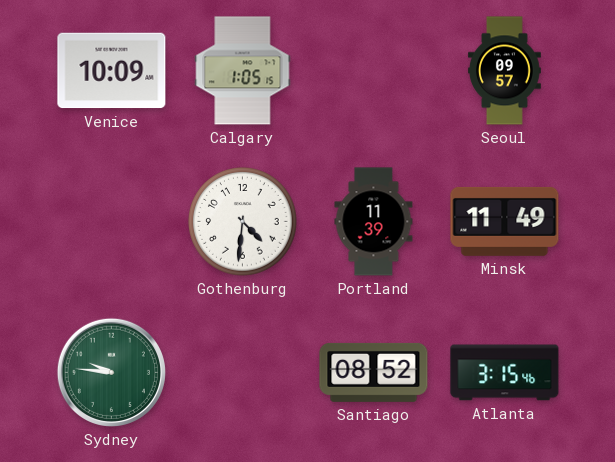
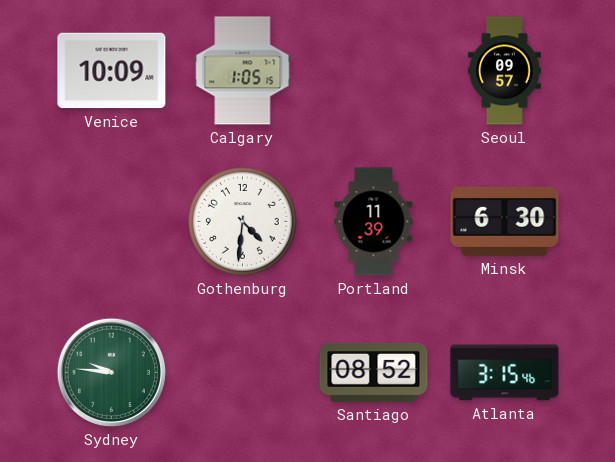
Minsk: 11:49 -> 6:30 (505, 221)
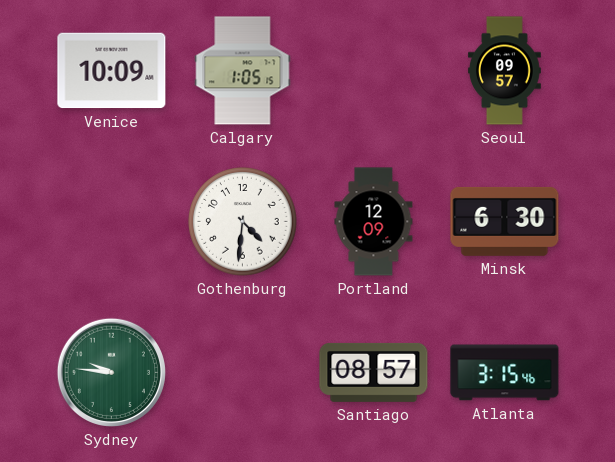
Portland: 11:39 -> 12:09 (374, 222)
Santiago: 08:52 -> 08:57 (374, 372)
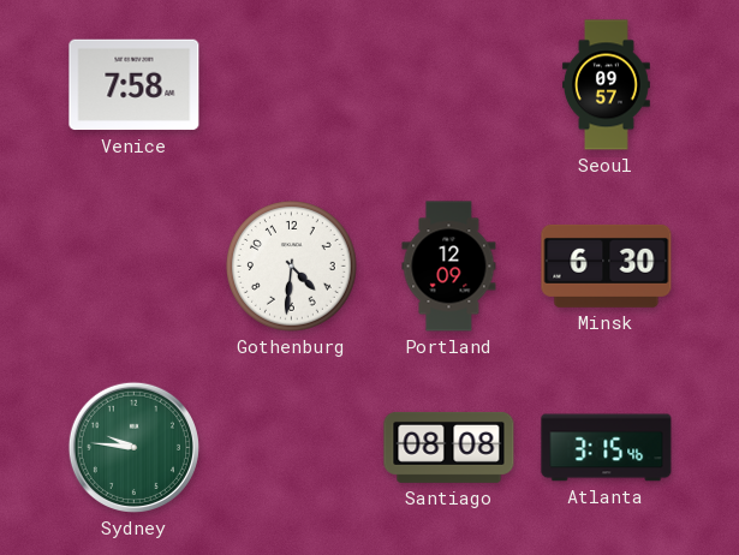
Venice: 10:09 -> 7:58 (135, 85)
Calgary: 1:05 -> none (243, 71)
Santiago: 08:57 -> 08:08 (449, 447)
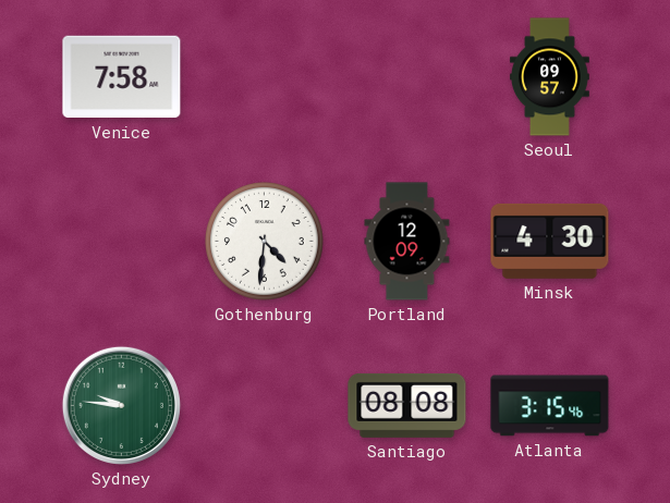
Minsk: 6:30 -> 4:30 (550, 241)
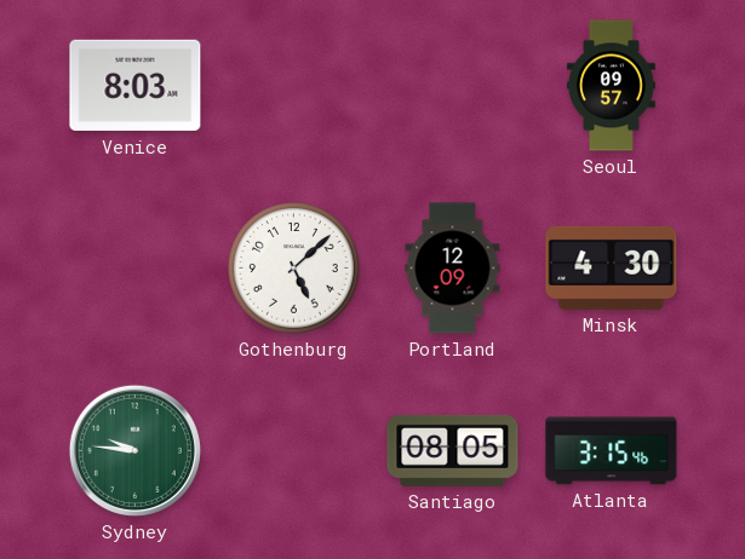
Venice: 7:58 -> 8:03 (136, 86)
Gothenburg: 4:31 -> 5:08 (294, 269)
Santiago: 08:08 -> 08:05 (453, 450)
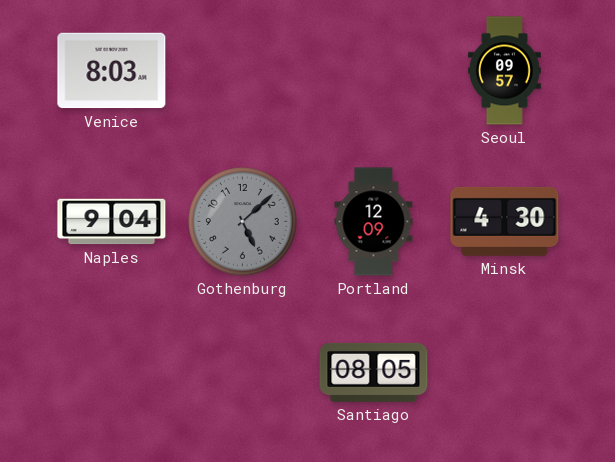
Naples: none -> 9:04 (112, 222)
Gothenburg dial: white -> grey (243, 222)
Sydney: 9:46 -> none (134, 450)
Atlanta: 3:15 -> none (612, 451)
